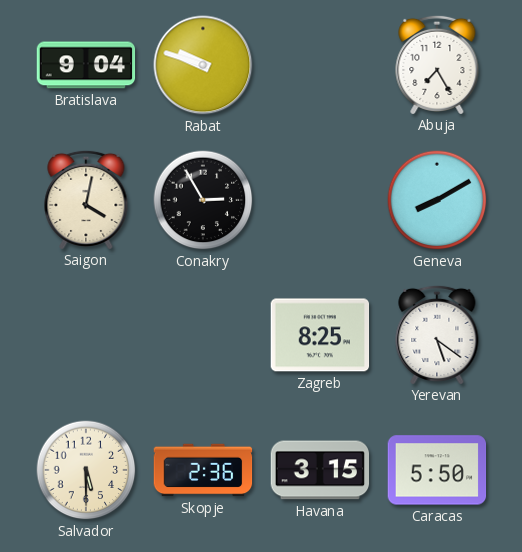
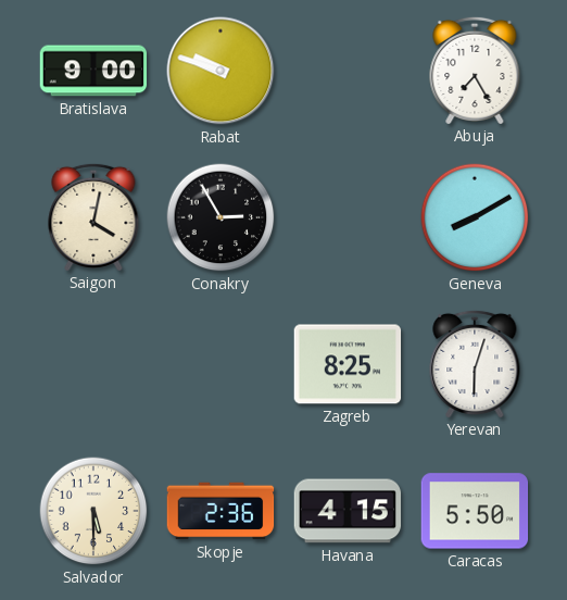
Bratislava: 9:04 -> 9:00 (93, 71)
Yerevan: 5:21 -> 6:03 (475, 363)
Havana: 3:15 -> 4:15 (348, 511)
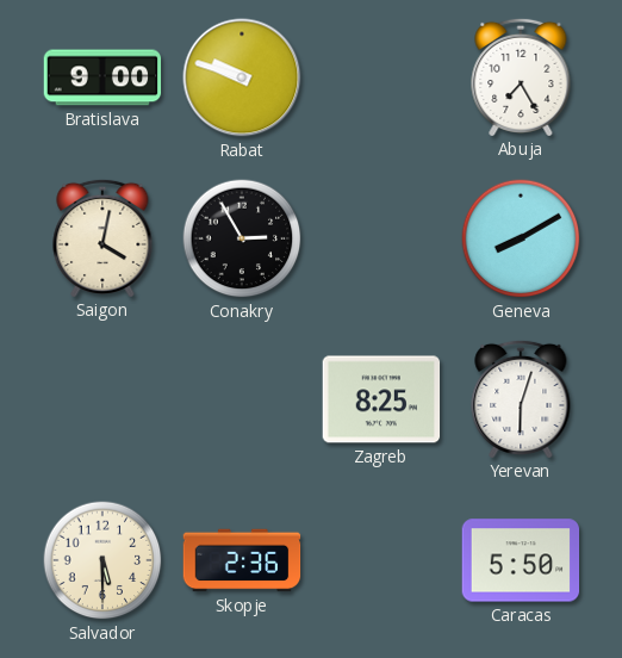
Havana: 4:15 -> none (348, 511)
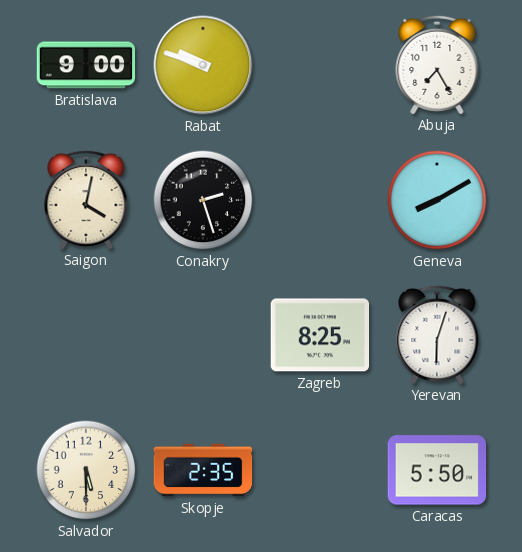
Conakry: 2:55 -> 2:27 (203, 200)
Skopje: 2:36 -> 2:35 (203, 470)
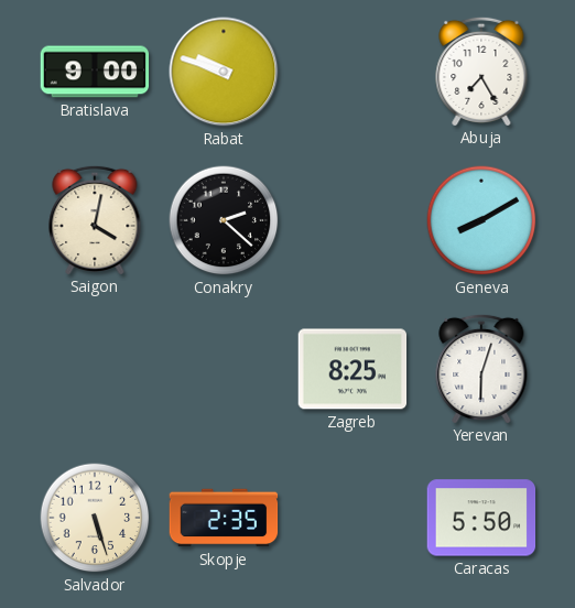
Conakry: 2:27 -> 2:22 (224, 220)
Salvador: 5:30 -> 5:27 (95, 518)
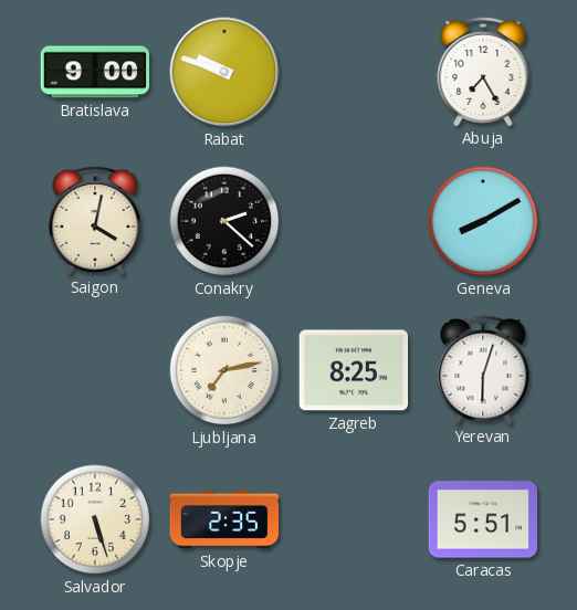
Ljubljana: none -> 7:13 (224, 370)
Caracas: 5:50 -> 5:51 (483, 519)
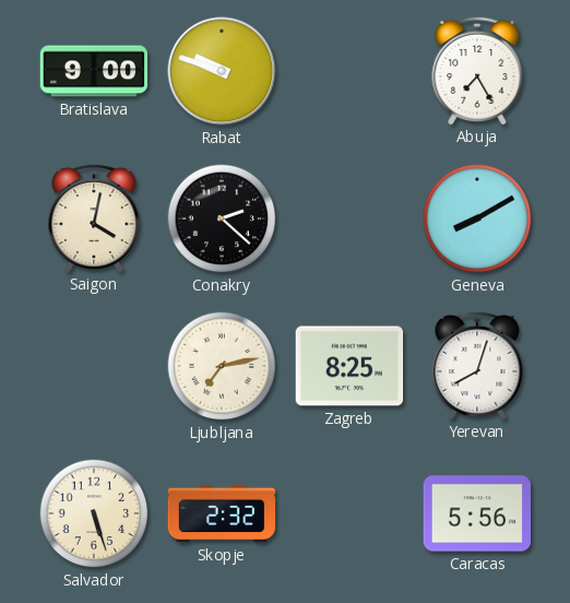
Yerevan: 6:03 -> 8:03 (477, 365)
Skopje: 2:35 -> 2:32 (222, 513)
Caracas: 5:51 -> 5:56 (477, 513)
